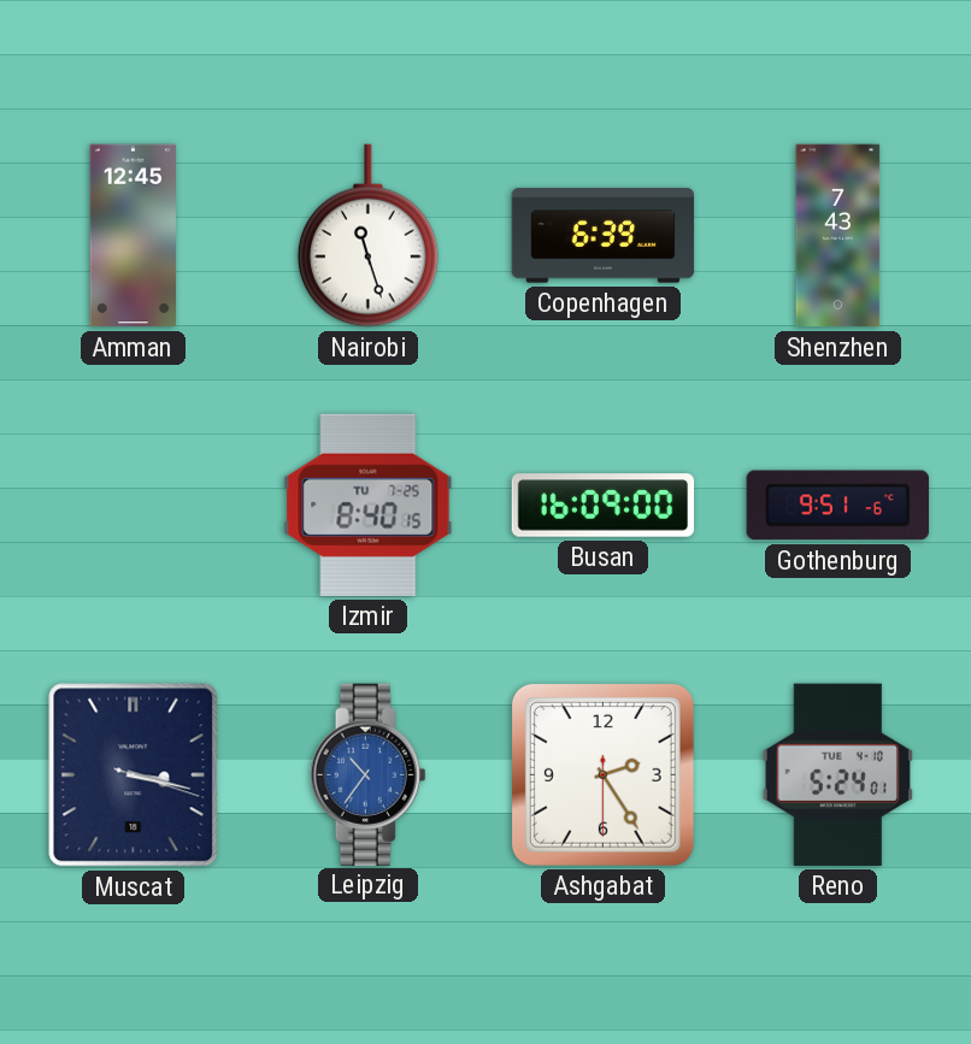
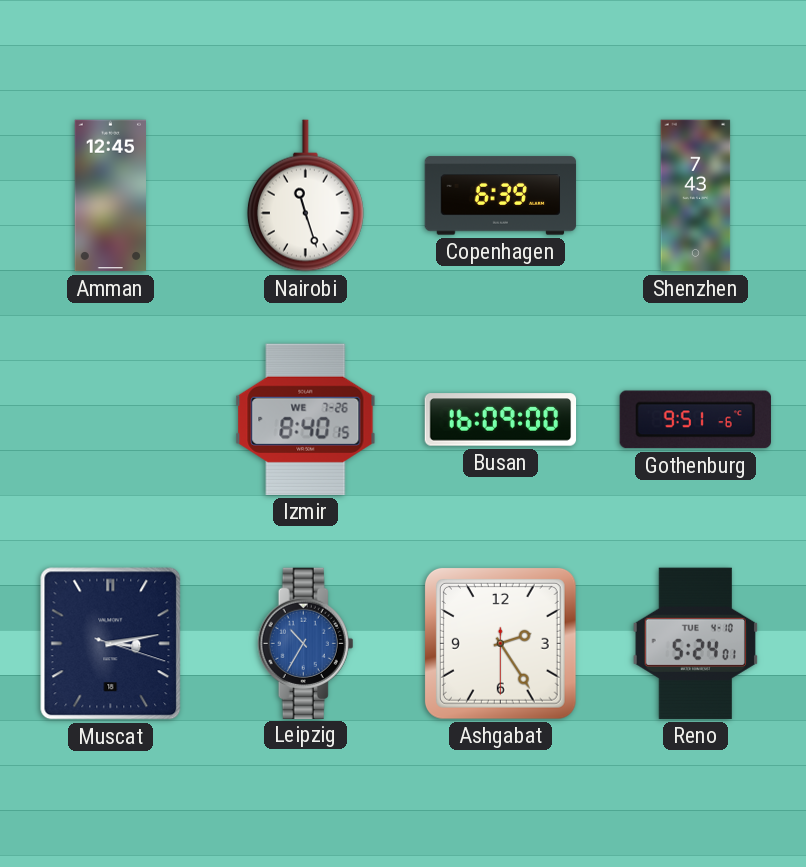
Izmir date: TU 7-25 -> WE 7-26 (306, 419)
Muscat: 3:17 -> 3:13 (111, 644)
Leipzig: 10:36 -> 10:35 (306, 643)
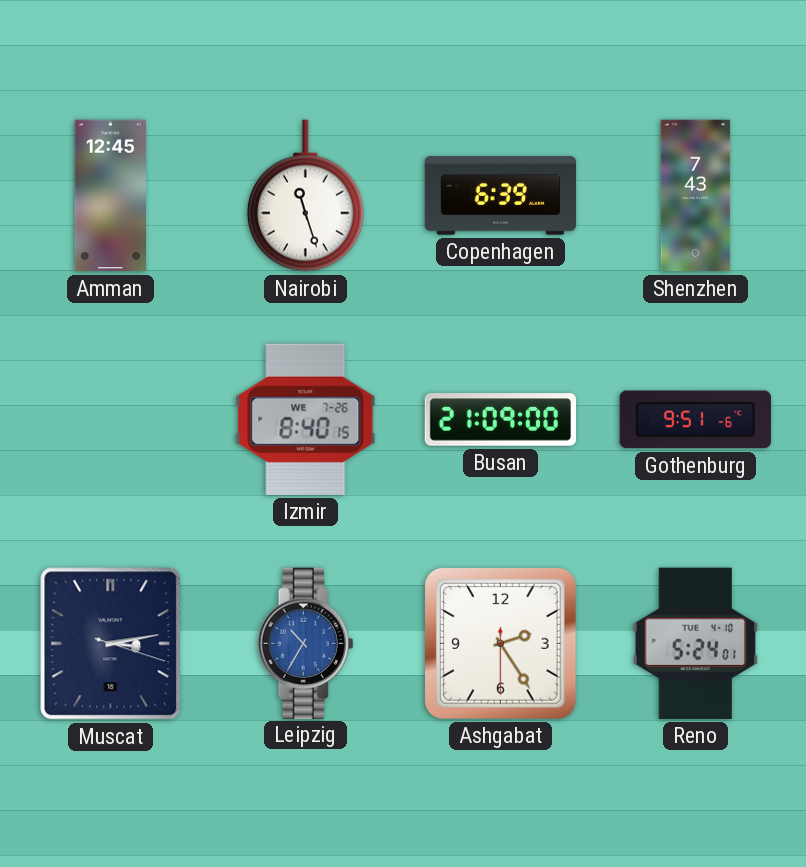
Busan: 16:09 -> 21:09 (501, 420)
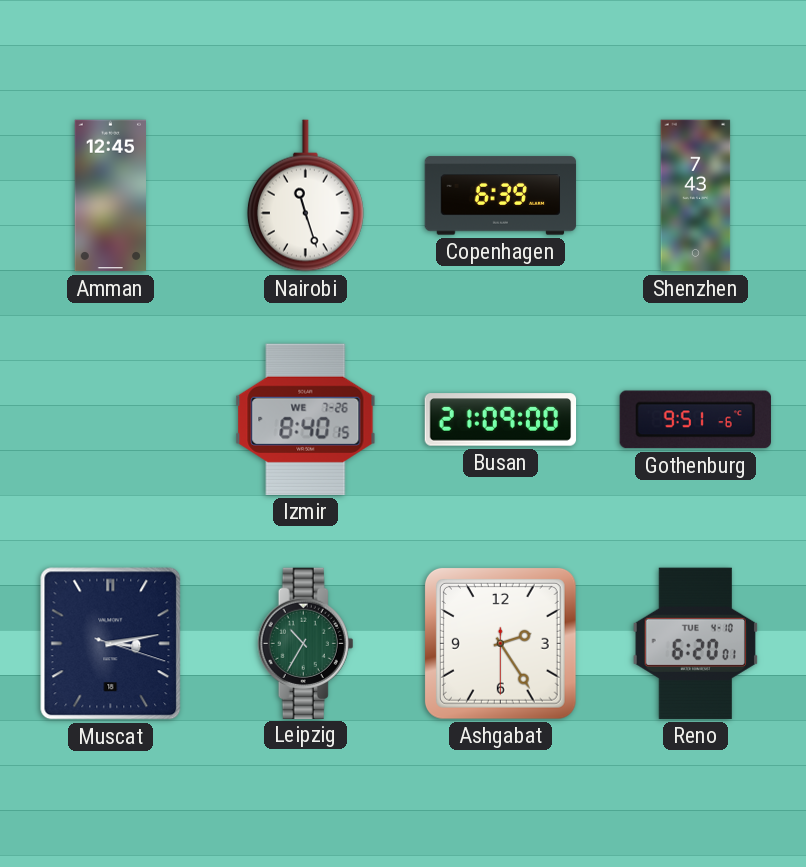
Leipzig dial: blue -> green (306, 643)
Reno: 5:24 -> 6:20 (695, 643)
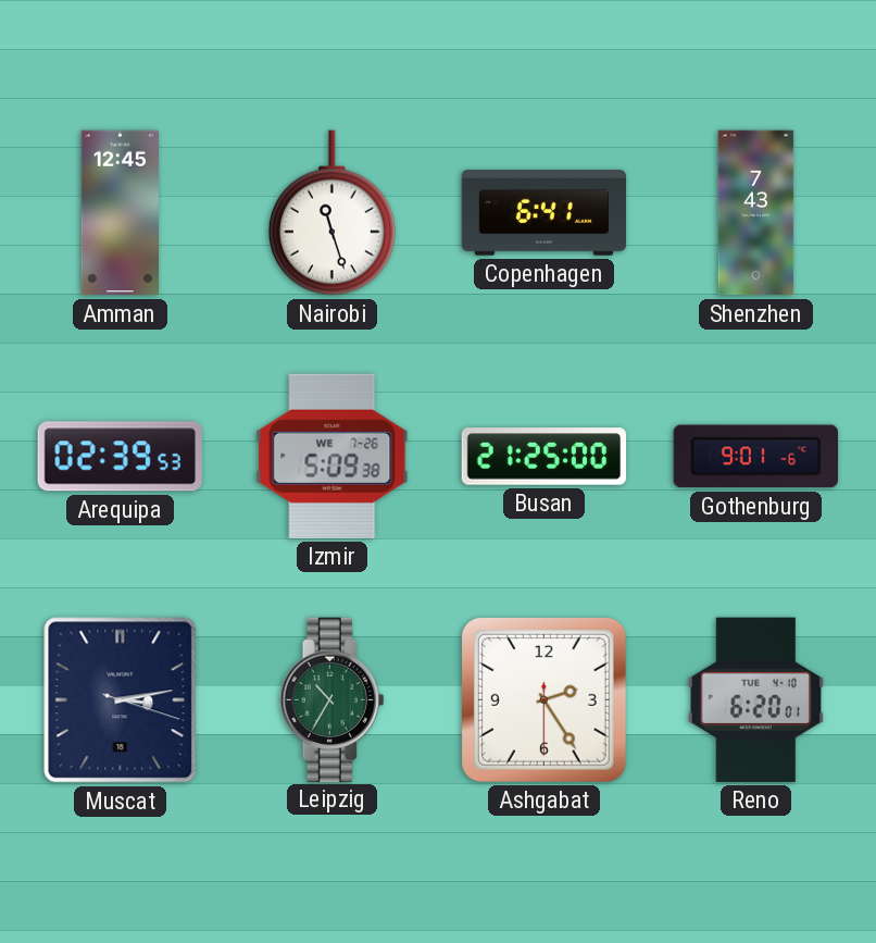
Copenhagen: 6:39 -> 6:41 (545, 213)
Arequipa: none -> 02:39 (120, 457)
Izmir: 8:40 -> 5:09 (333, 456)
Busan: 21:09 -> 21:25 (545, 457)
Gothenburg: 9:51 -> 9:01 (755, 457)
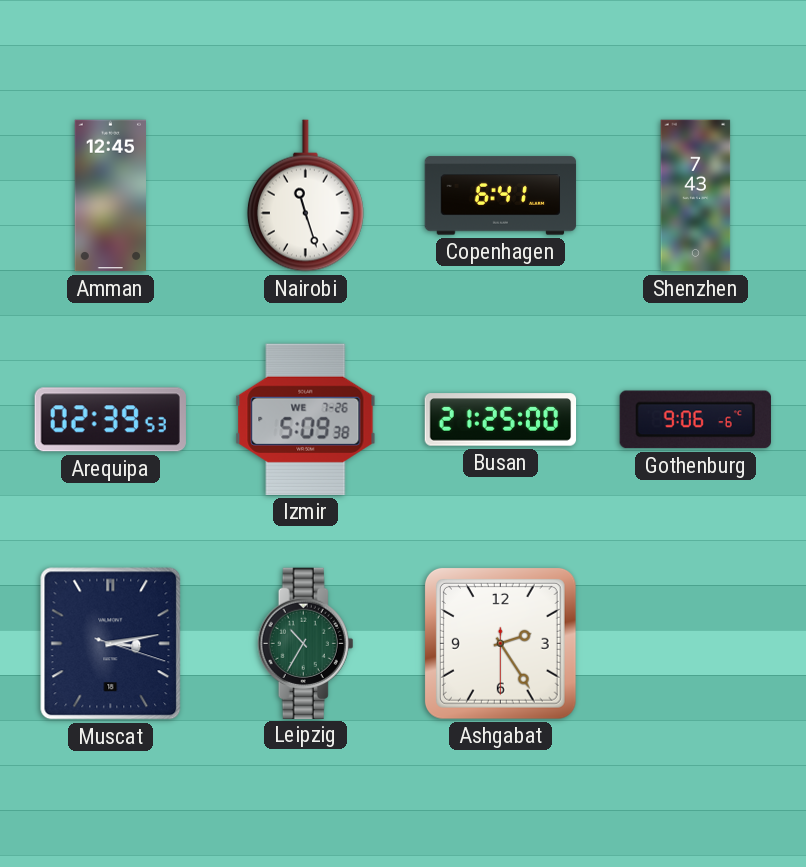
Gothenburg: 9:01 -> 9:06 (695, 420)
Reno: 6:20 -> none (755, 699)
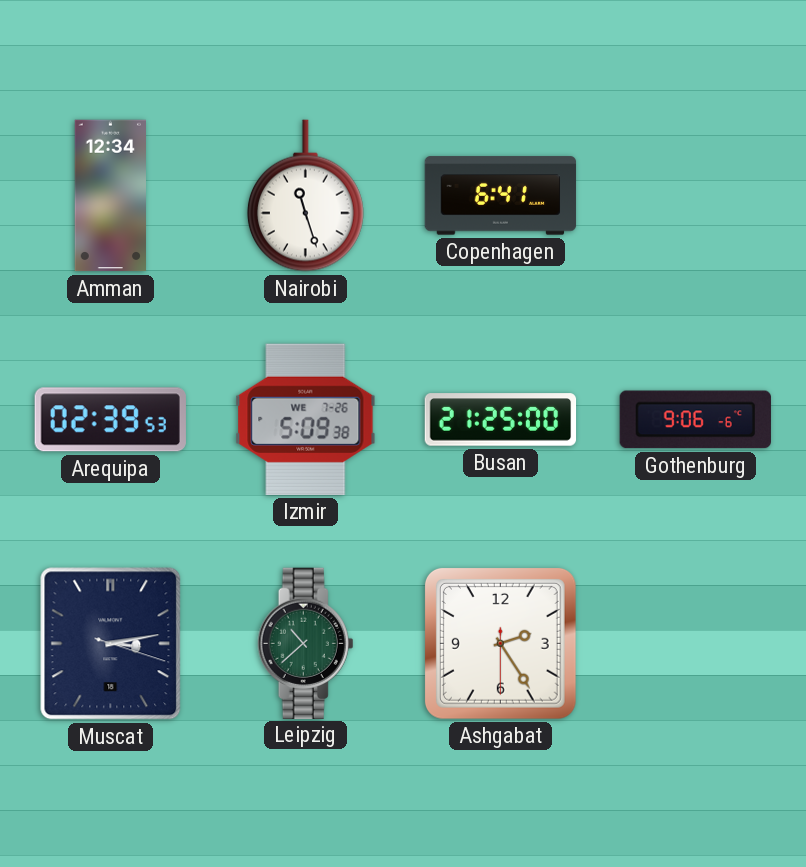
Amman: 12:45 -> 12:34 (110, 196)
Shenzhen: 7:43 -> none (696, 196)
Leipzig: 10:35 -> 10:38 (306, 643)
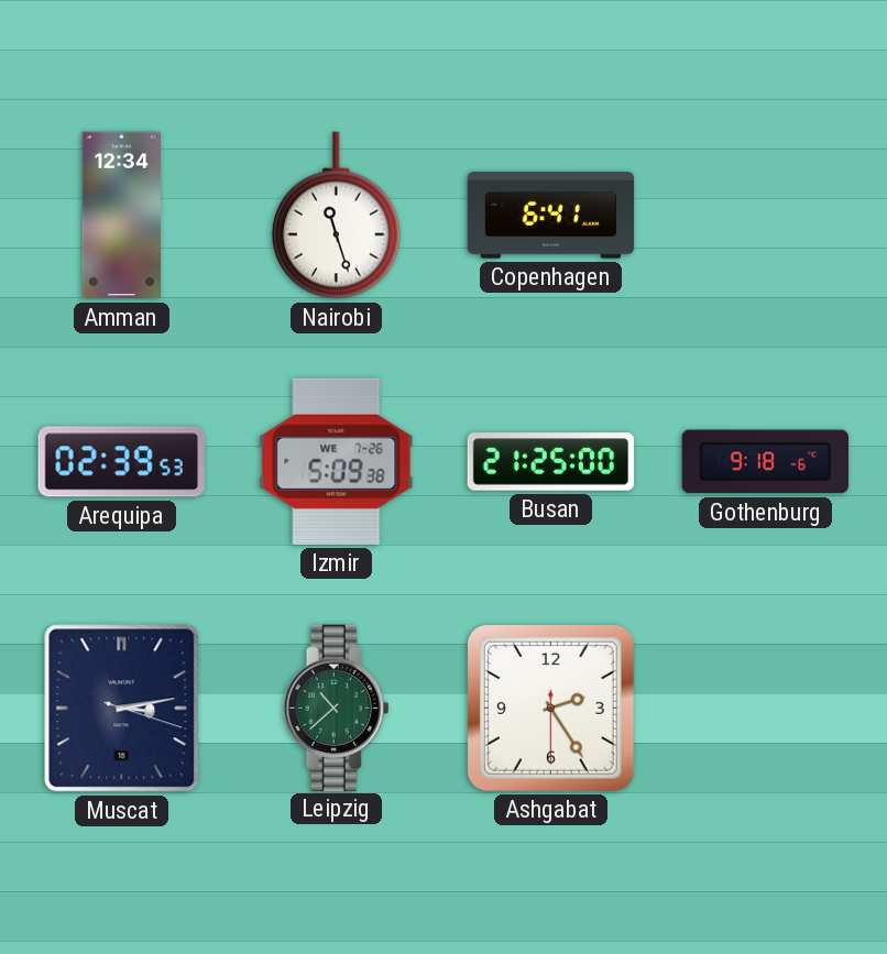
Gothenburg: 9:06 -> 9:18 (765, 462)
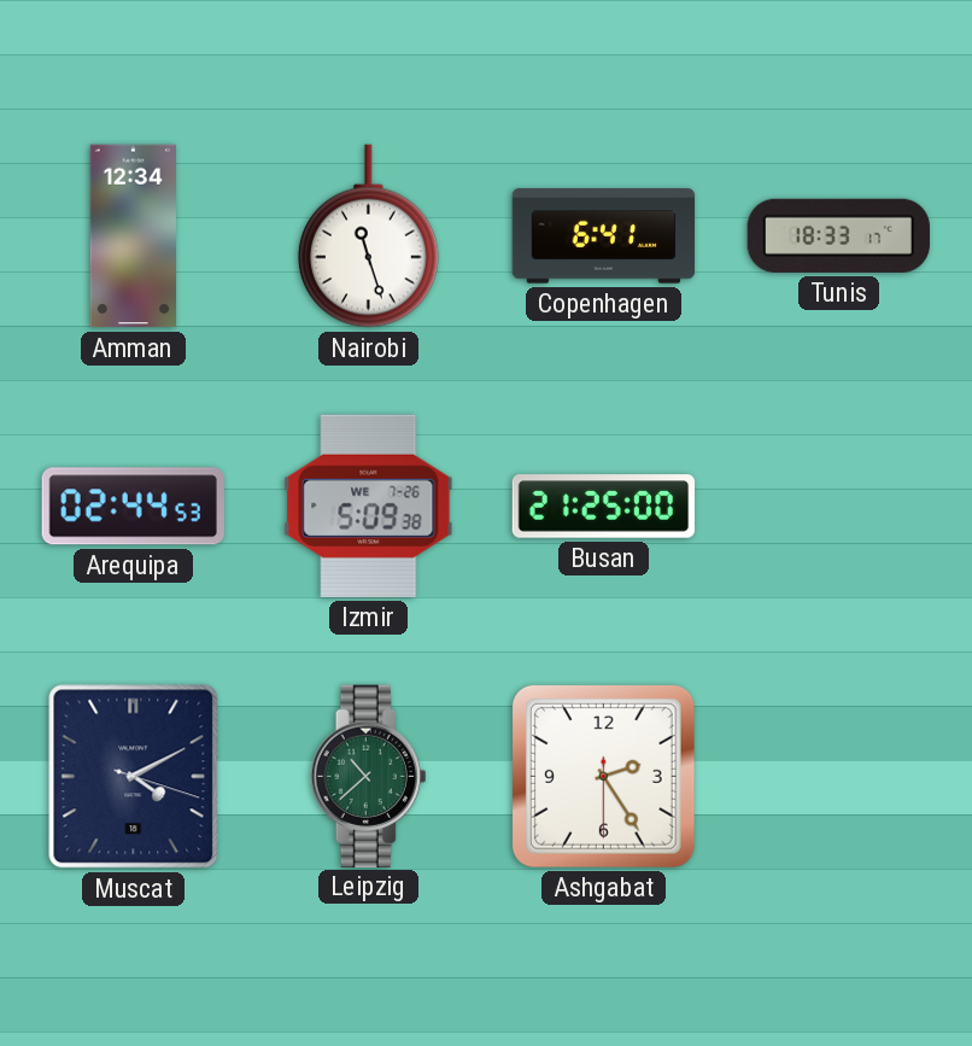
Tunis: none -> 18:33 (838, 235)
Arequipa: 02:39 -> 02:44 (133, 507)
Gothenburg: 9:18 -> none (765, 462)
Muscat: 3:13 -> 4:10 (134, 777)
